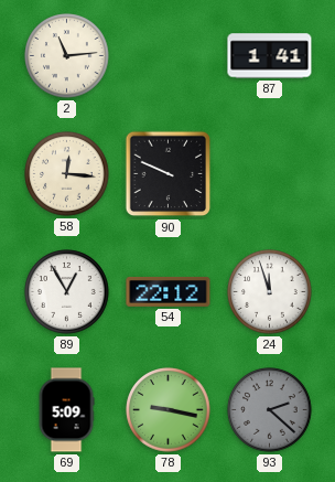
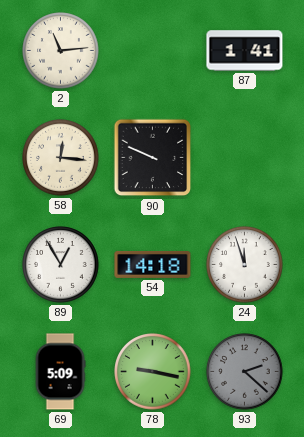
54: 22:12 -> 14:18 (153, 264)
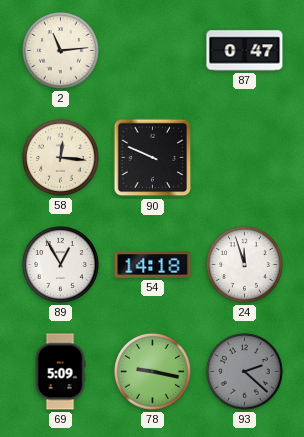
87: 1:41 -> 0:47 (245, 51)
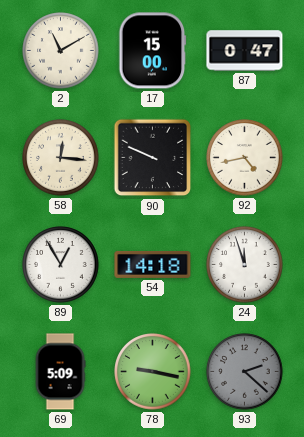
2: 11:14 -> 11:10 (61, 51)
17: none -> 15:00 (153, 51)
92: none -> 4:43 (245, 158)
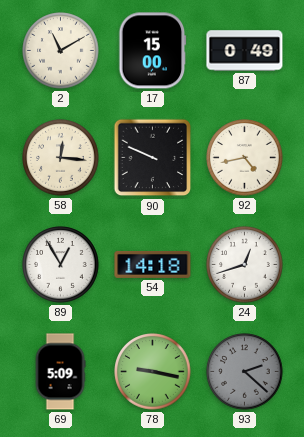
87: 0:47 -> 0:49 (245, 51)
24: 11:57 -> 12:42 (245, 265)
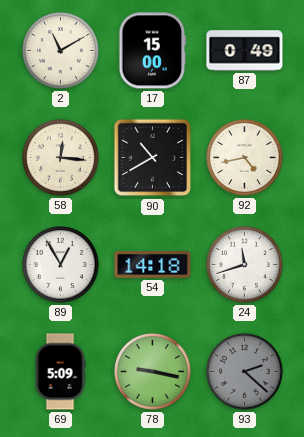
90: 9:49 -> 10:40 (153, 158)
24: 12:42 -> 11:42 (245, 265)
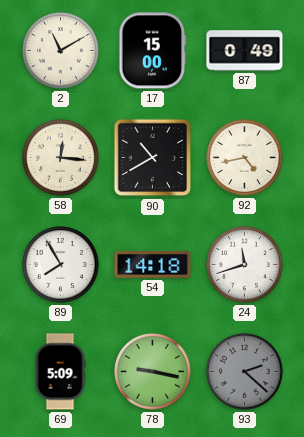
89: 12:55 -> 7:55 (61, 265)
